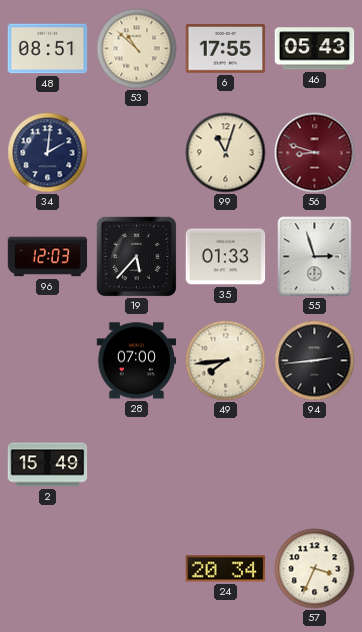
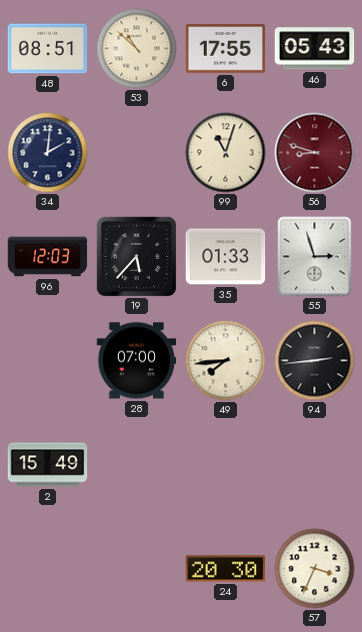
24: 20:34 -> 20:30 (226, 569)
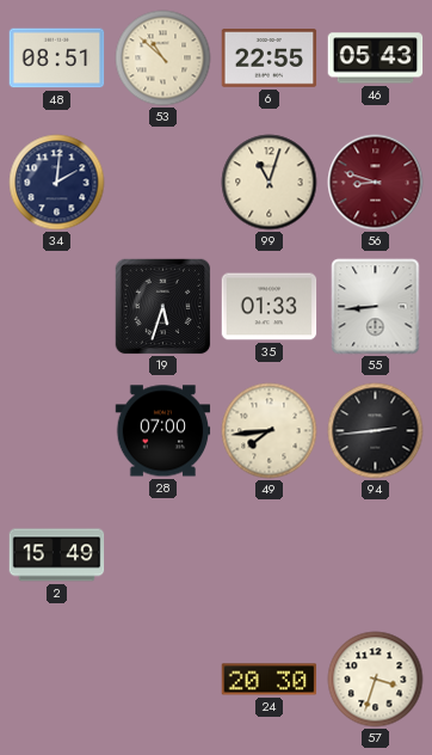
6: 17:55 -> 22:55 (270, 59)
96: 12:03 -> none (48, 257)
19: 5:37 -> 5:33 (163, 307)
55: 2:57 -> 8:44 (376, 307)
57: 3:34 -> 3:33 (376, 680)
